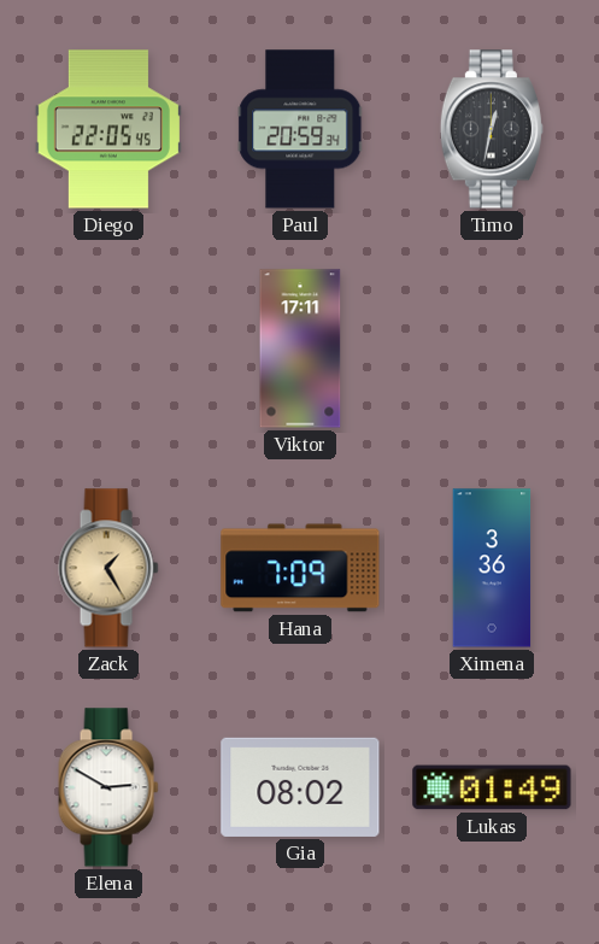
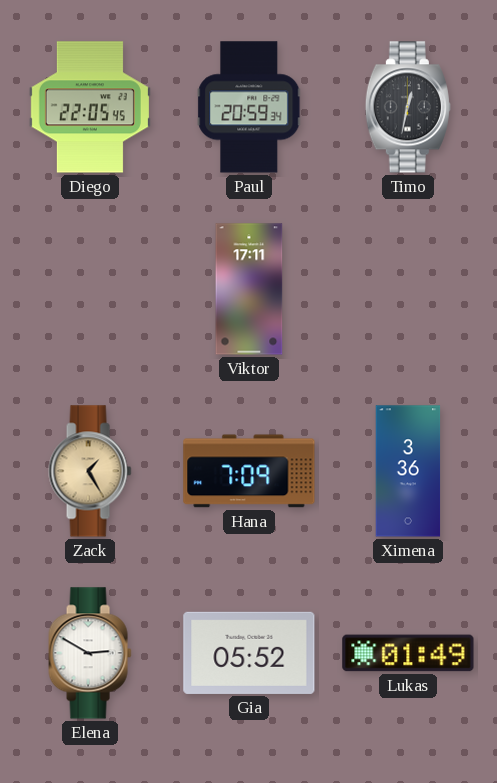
Gia: 08:02 -> 05:52 (249, 653)
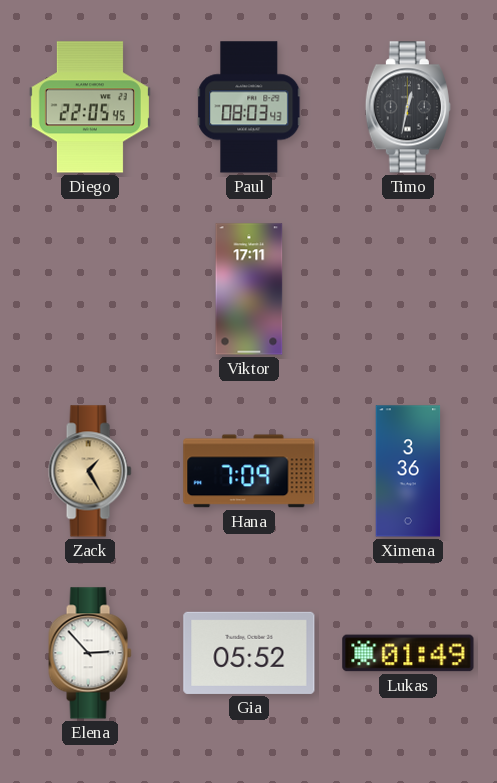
Paul: 20:59 -> 08:03 (249, 107)
Elena: 2:50 -> 2:53 (90, 653)
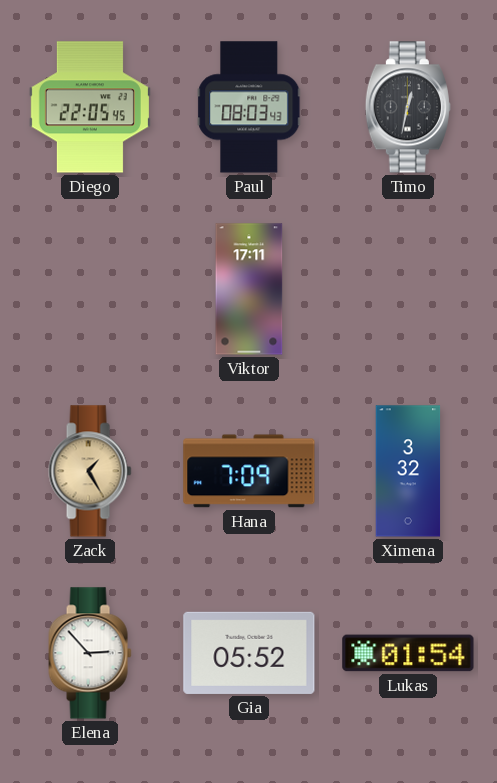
Ximena: 3:36 -> 3:32 (408, 471)
Lukas: 01:49 -> 01:54 (408, 653)
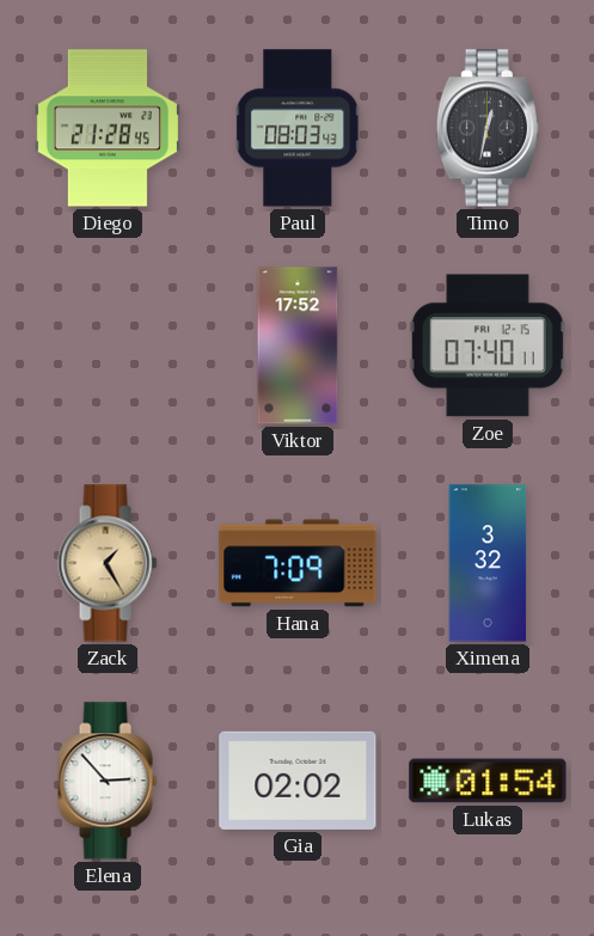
Diego: 22:05 -> 21:28 (108, 128)
Viktor: 17:11 -> 17:52 (298, 345)
Zoe: none -> 07:40 (488, 345)
Gia: 05:52 -> 02:02 (298, 781)
